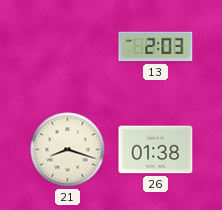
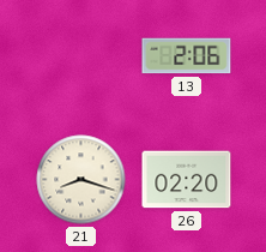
13: 2:03 -> 2:06 (187, 56)
26: 01:38 -> 02:20 (187, 180)
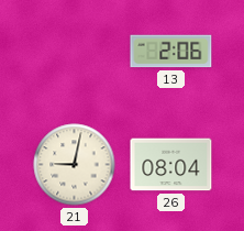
21: 8:18 -> 9:02 (75, 165)
26: 02:20 -> 08:04 (171, 165)
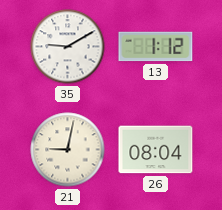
35: none -> 9:10 (68, 47)
13: 2:06 -> 1:12 (156, 47)
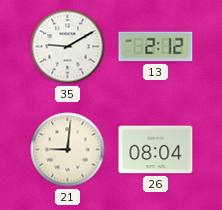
13: 1:12 -> 2:12 (156, 47)
21: 9:02 -> 9:01 (68, 150)
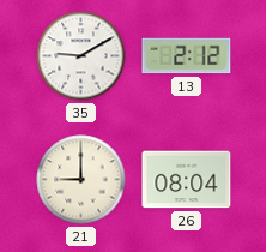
21: 9:01 -> 9:00 (81, 180)
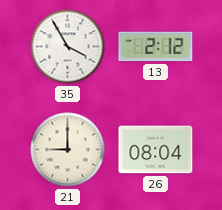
35: 9:10 -> 3:55 (68, 47)
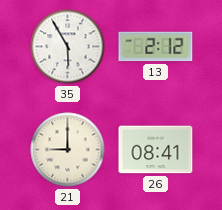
35: 3:55 -> 5:55 (68, 47)
26: 08:04 -> 08:41 (156, 150)
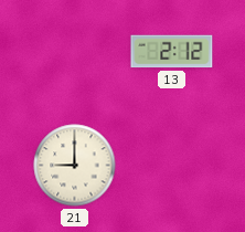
35: 5:55 -> none (68, 47)
26: 08:41 -> none (156, 150)
